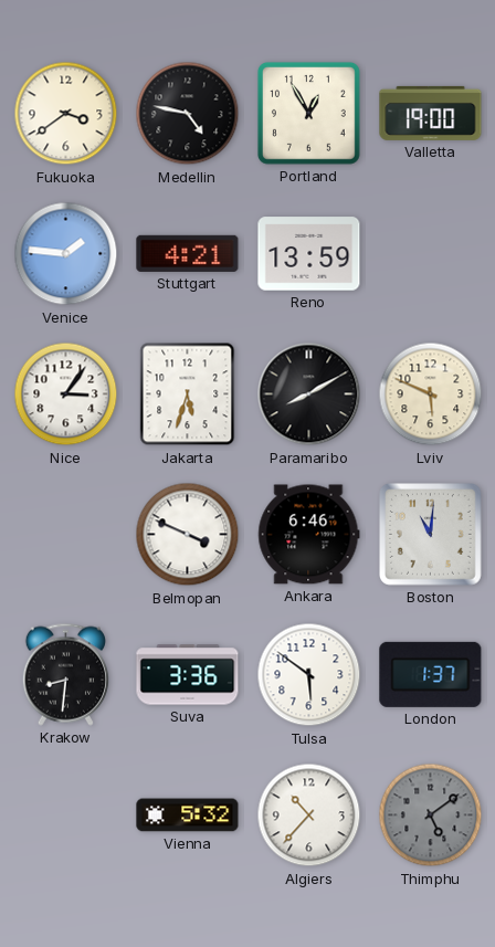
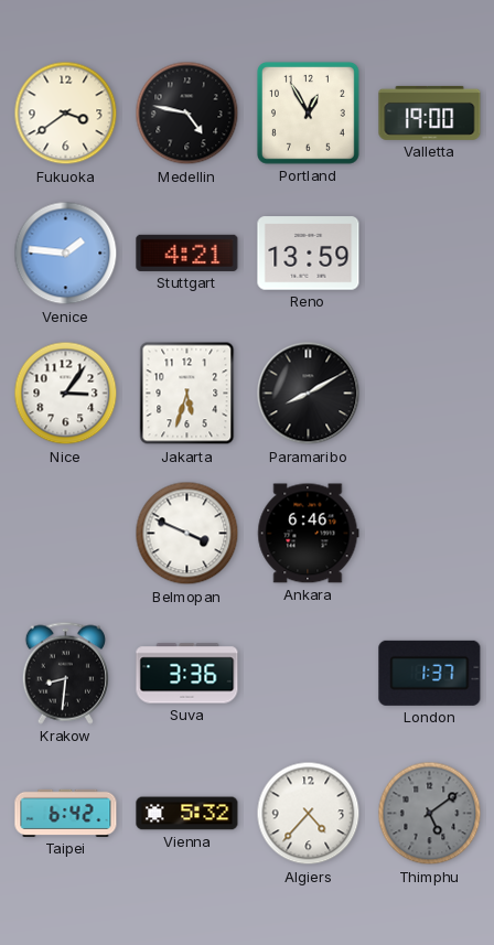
Lviv: 5:49 -> none (431, 394)
Boston: 11:01 -> none (431, 535)
Tulsa: 5:51 -> none (309, 675)
Taipei: none -> 6:42 (66, 813)
Algiers: 10:37 -> 4:37 (309, 814)
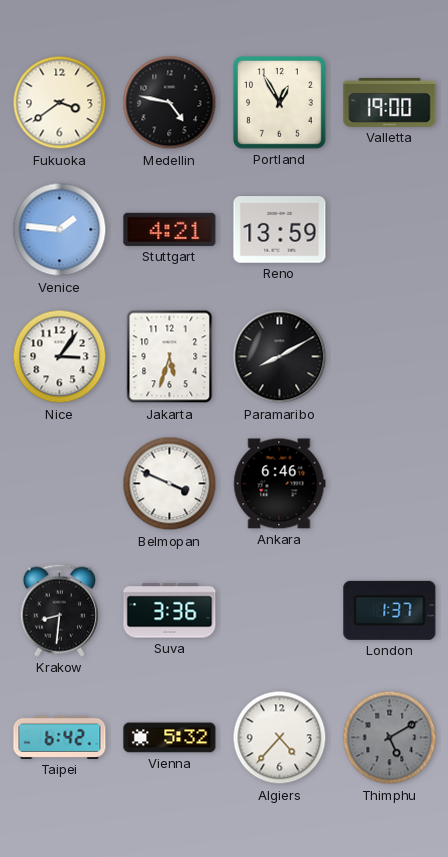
Thimphu: 5:09 -> 5:10 (390, 738)
